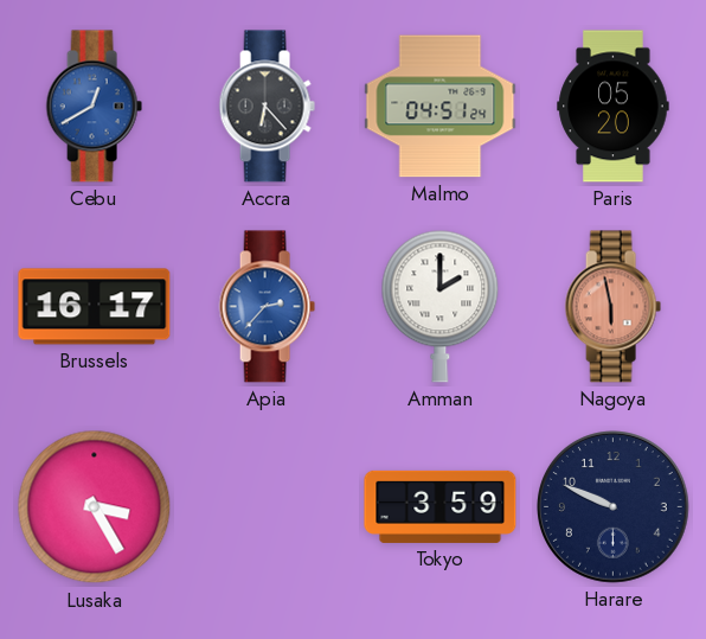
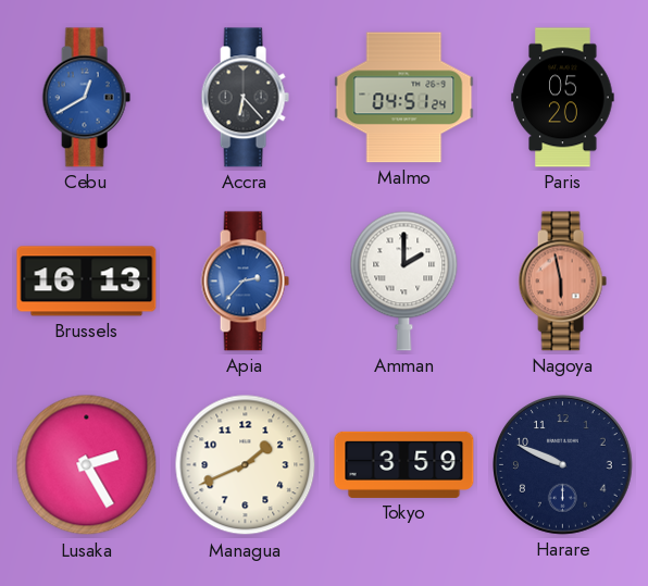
Brussels: 16:17 -> 16:13 (87, 282)
Lusaka: 3:25 -> 2:25 (87, 465)
Managua: none -> 1:41 (246, 465)
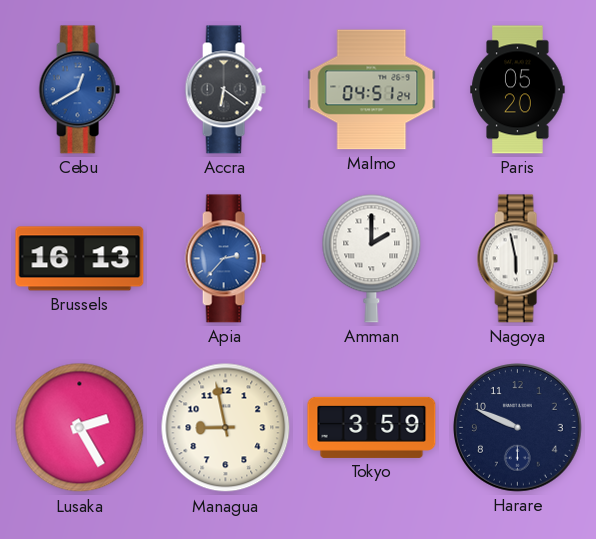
Accra: 6:23 -> 6:21 (225, 90)
Nagoya dial: salmon -> white (517, 259)
Managua: 1:41 -> 8:58 (226, 428)
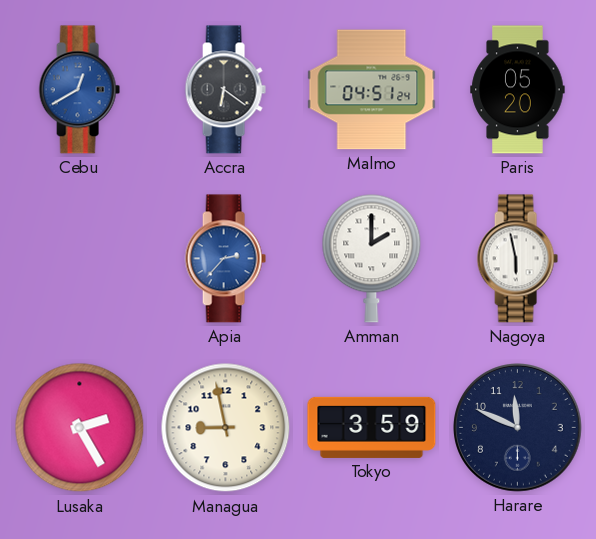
Brussels: 16:13 -> none (80, 259)
Harare: 9:49 -> 11:49 (518, 428)
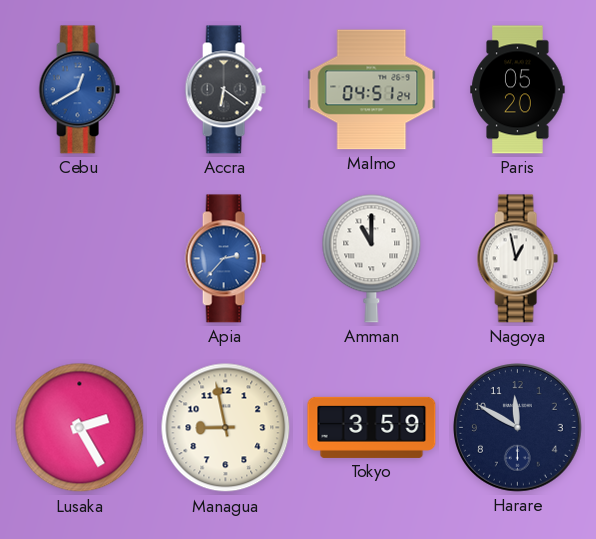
Amman: 2:00 -> 11:00 (372, 258)
Nagoya: 5:58 -> 12:58 (517, 259)
Harare: 11:49 -> 11:50 (518, 428)
